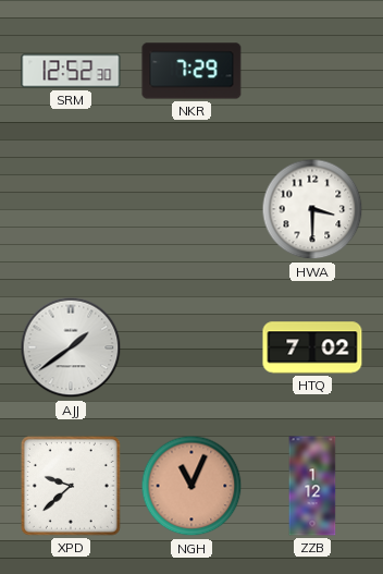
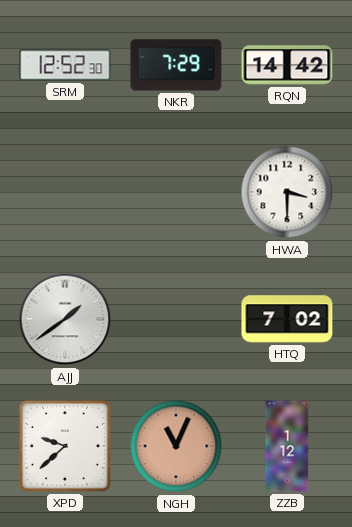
RQN: none -> 14:42 (287, 65)
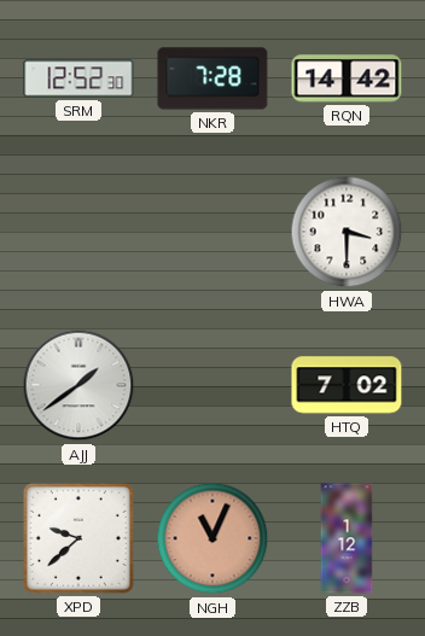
NKR: 7:29 -> 7:28 (212, 78)
